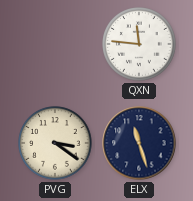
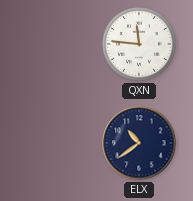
PVG: 3:21 -> none (55, 143)
ELX: 11:27 -> 10:39 (139, 143)
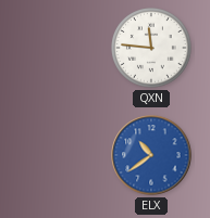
ELX dial: navy -> blue (151, 155)
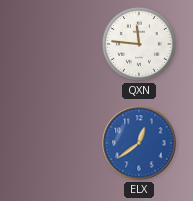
ELX: 10:39 -> 12:39 (139, 143)
